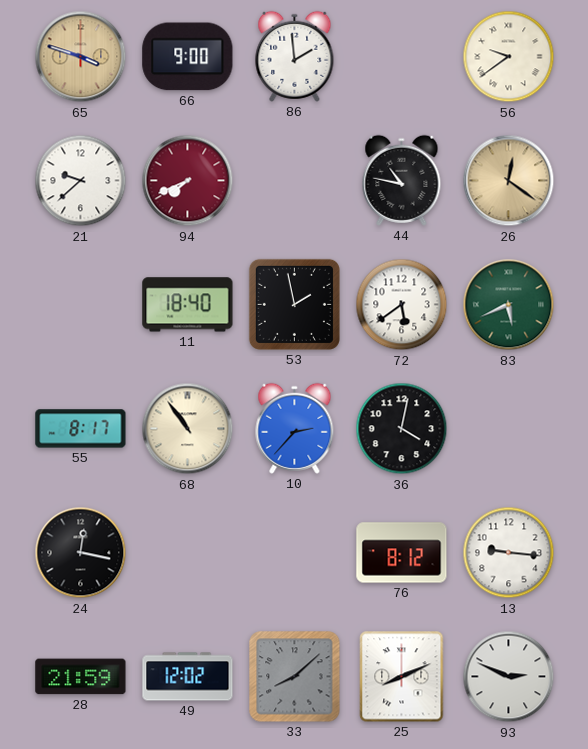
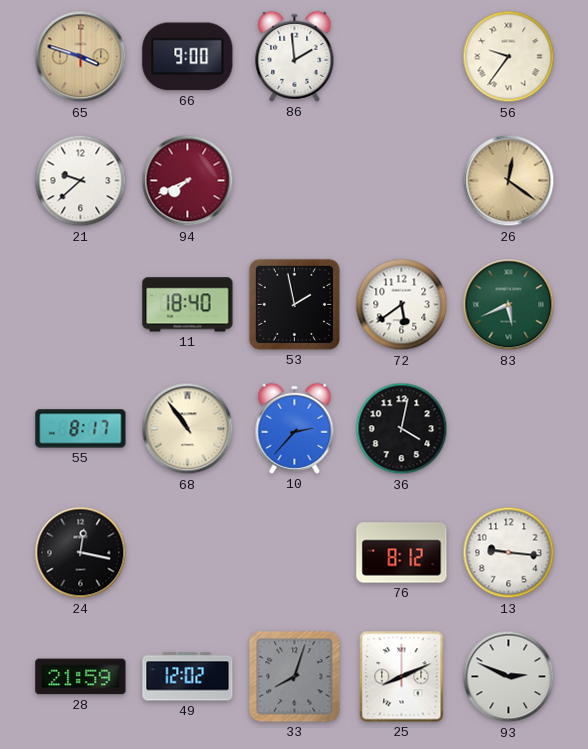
56: 9:39 -> 9:36 (509, 57)
44: 10:47 -> none (402, 180)
33: 8:08 -> 8:03 (295, 677)
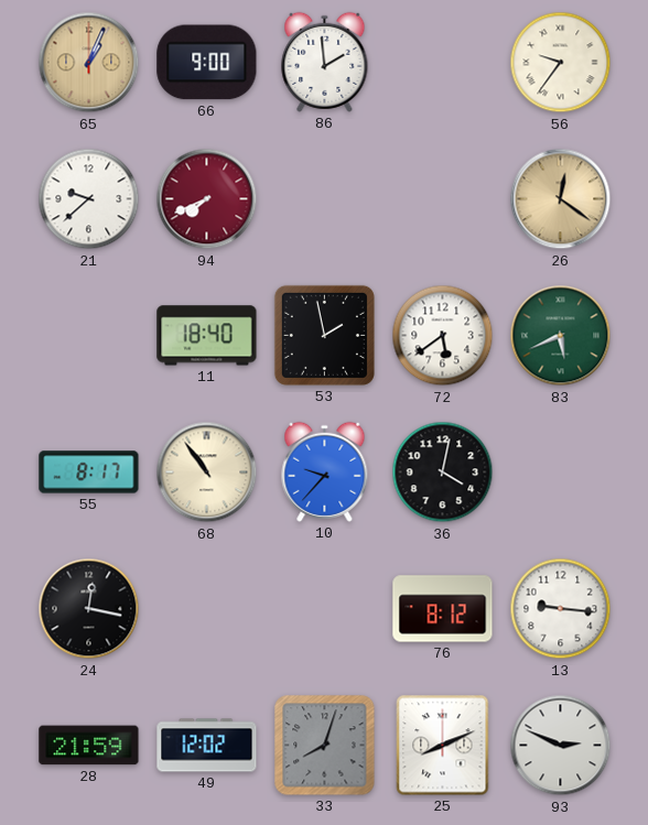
65: 3:48 -> 1:04 (89, 63)
10: 2:37 -> 9:37 (325, 471)
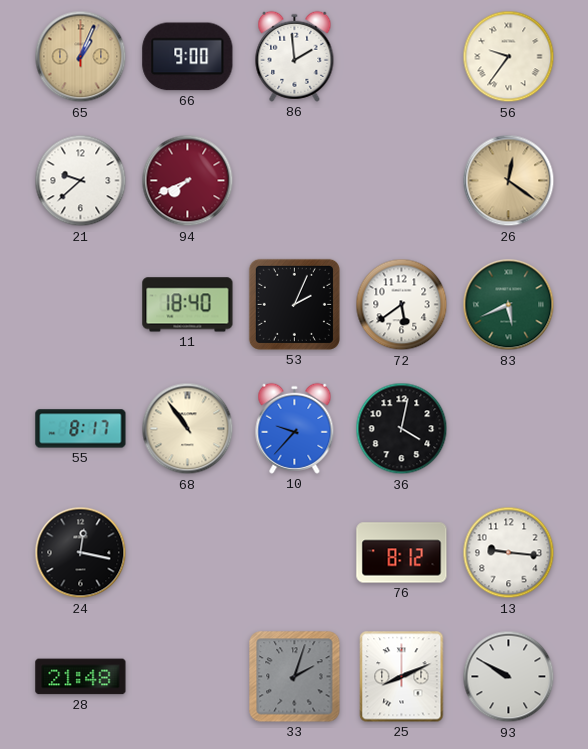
53: 1:58 -> 2:04 (294, 304)
28: 21:59 -> 21:48 (81, 677)
49: 12:02 -> none (207, 746)
33: 8:03 -> 2:03 (295, 677)
93: 2:49 -> 9:50 (509, 677)
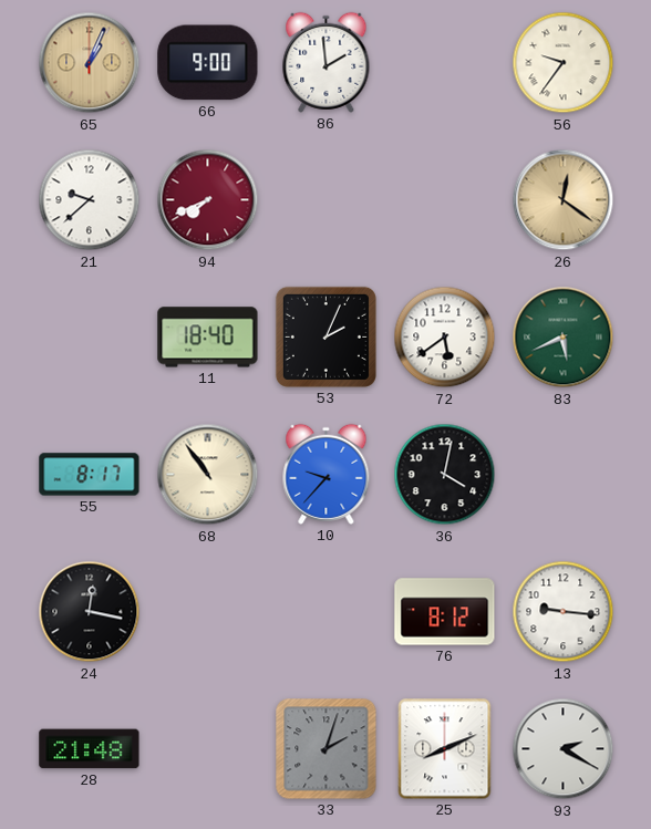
93: 9:50 -> 2:20 (564, 749)
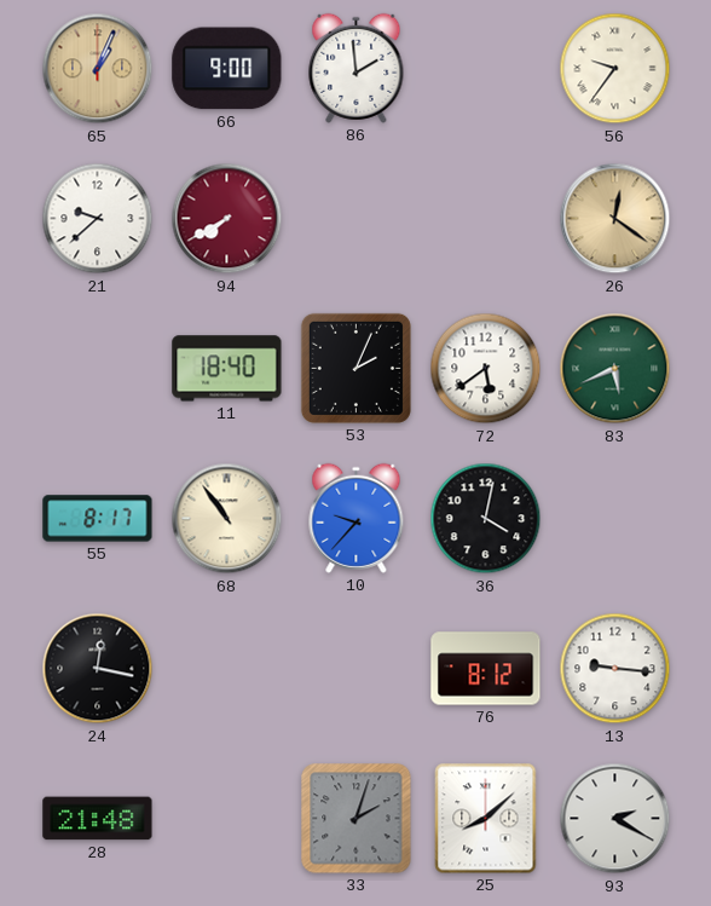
94: 7:41 -> 7:40 (227, 219)
25: 8:11 -> 8:08 (486, 819)
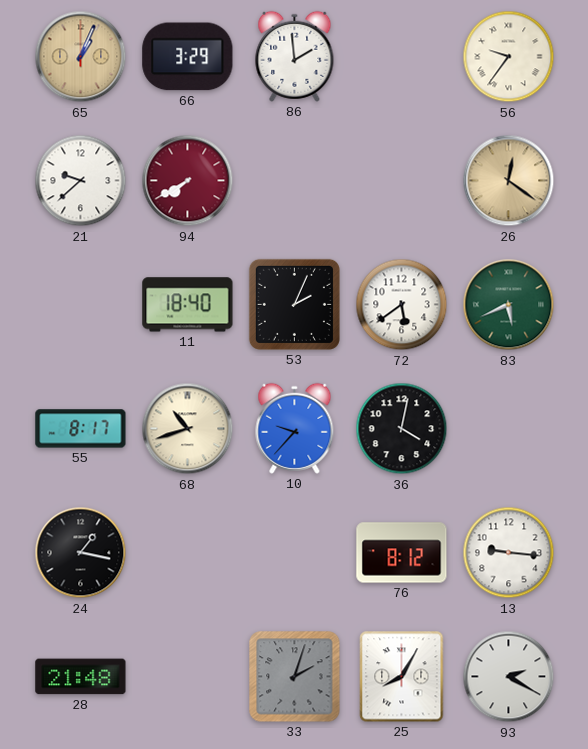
66: 9:00 -> 3:29 (188, 57)
68: 10:54 -> 10:42 (188, 429)
24: 12:17 -> 1:17 (81, 553)
25: 8:08 -> 8:05 (402, 677)
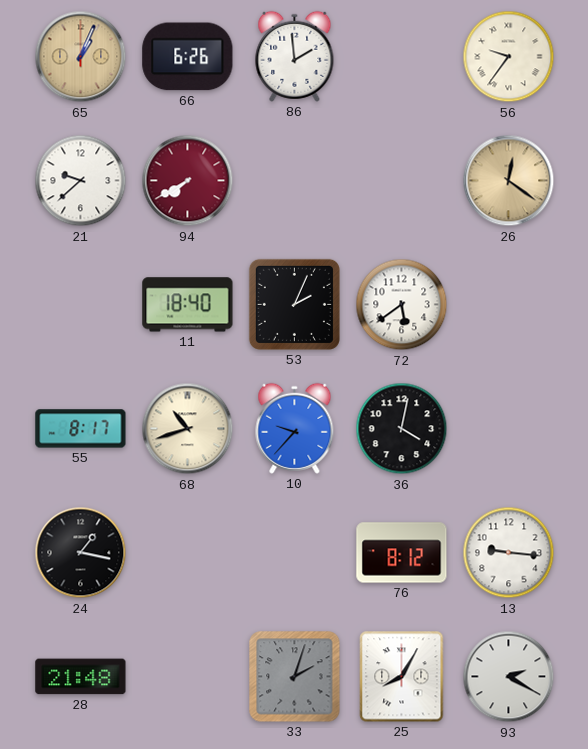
66: 3:29 -> 6:26 (188, 57)
83: 5:41 -> none (509, 305)
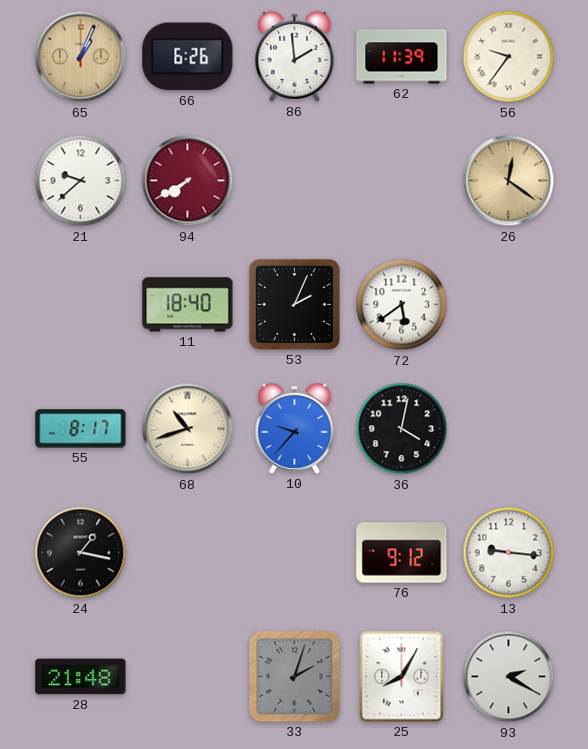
62: none -> 11:39 (402, 57)
76: 8:12 -> 9:12 (402, 553)
